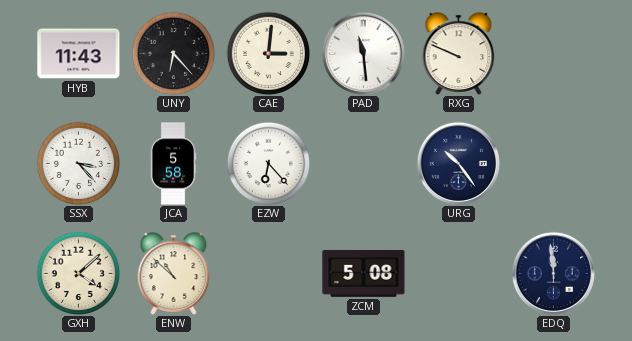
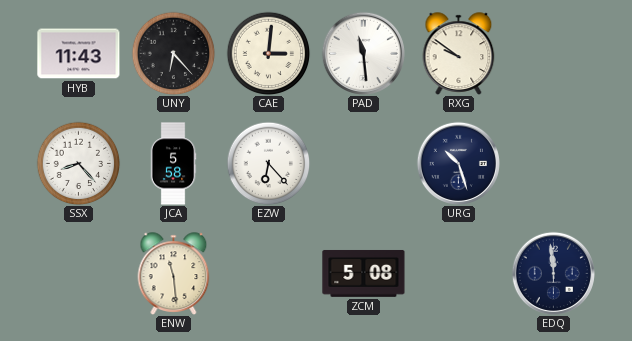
RXG: 9:49 -> 9:51 (459, 54)
SSX: 3:23 -> 8:23 (78, 163)
URG: 10:24 -> 10:27 (458, 163)
GXH: 4:08 -> none (78, 273)
ENW: 10:52 -> 11:29 (174, 274)
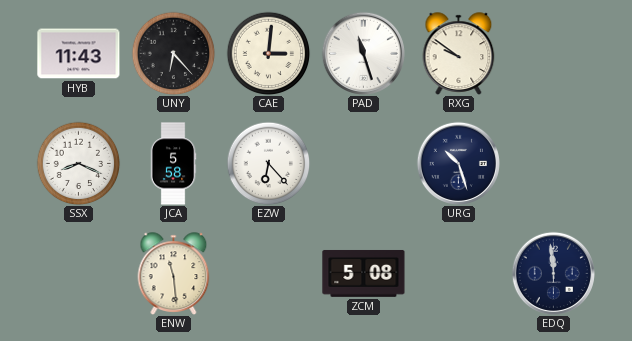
PAD: 11:29 -> 11:27 (363, 53)
SSX: 8:23 -> 8:19 (78, 163)
